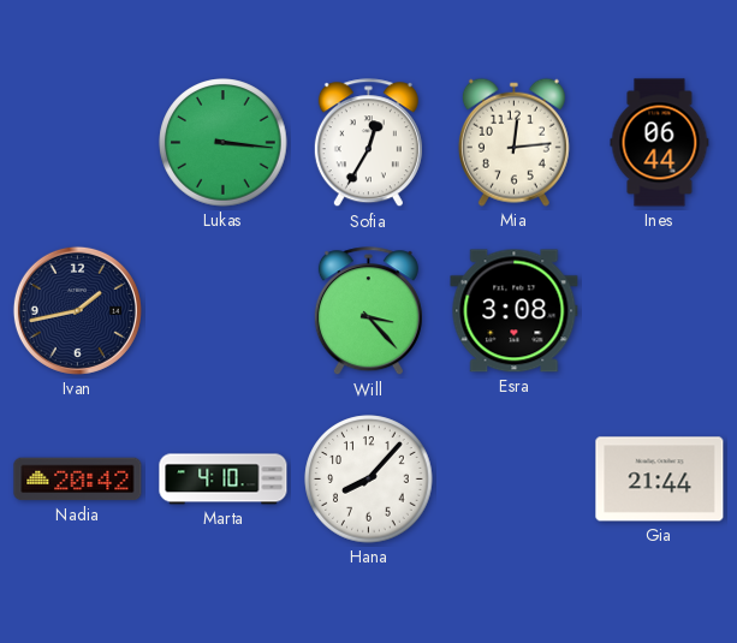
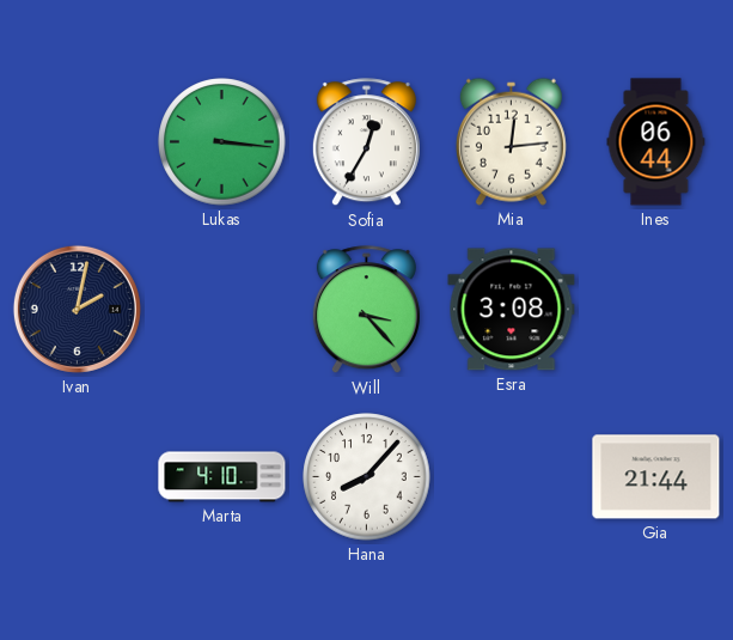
Ivan: 1:43 -> 2:02 (77, 309)
Nadia: 20:42 -> none (78, 480)
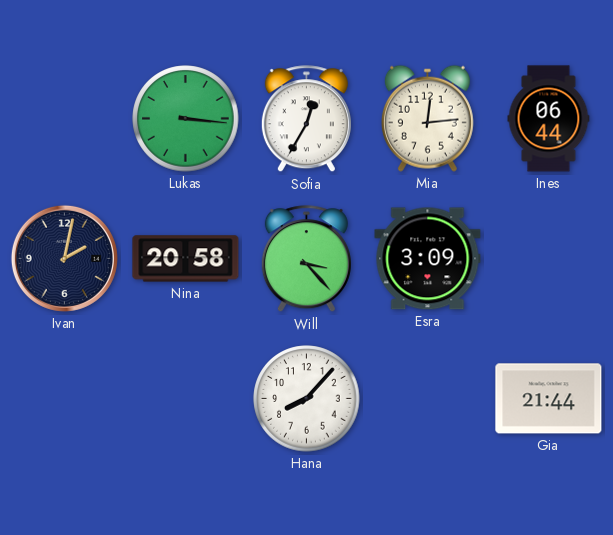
Nina: none -> 20:58 (186, 259)
Esra: 3:08 -> 3:09 (428, 259)
Marta: 4:10 -> none (222, 477)
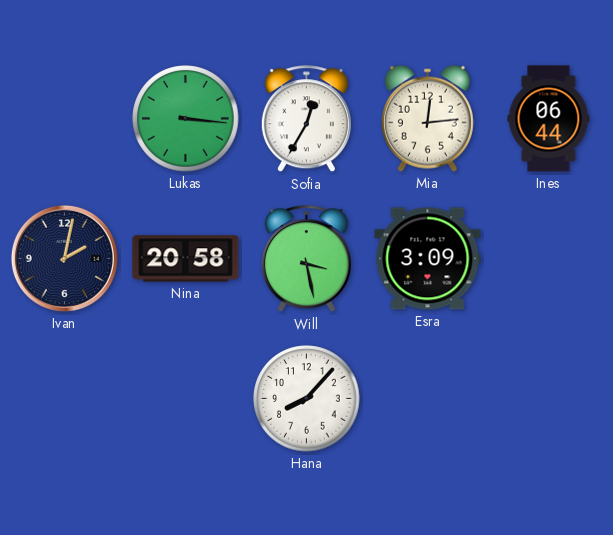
Will: 3:23 -> 3:28 (306, 259)
Gia: 21:44 -> none (549, 399)
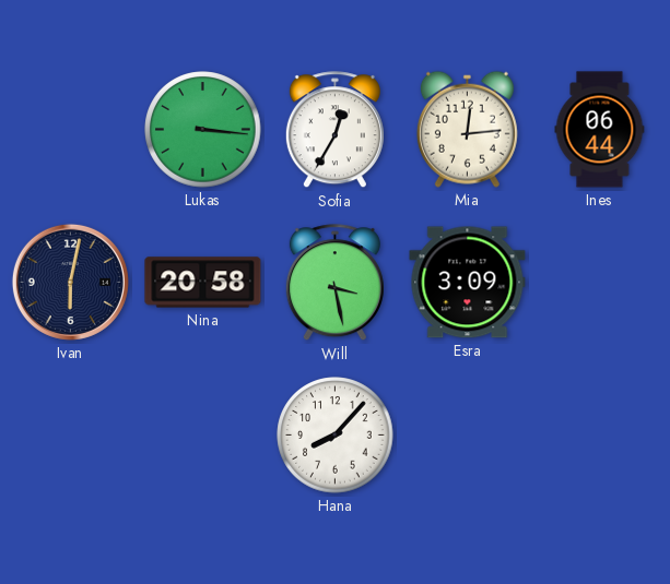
Ivan: 2:02 -> 6:02 (70, 282)
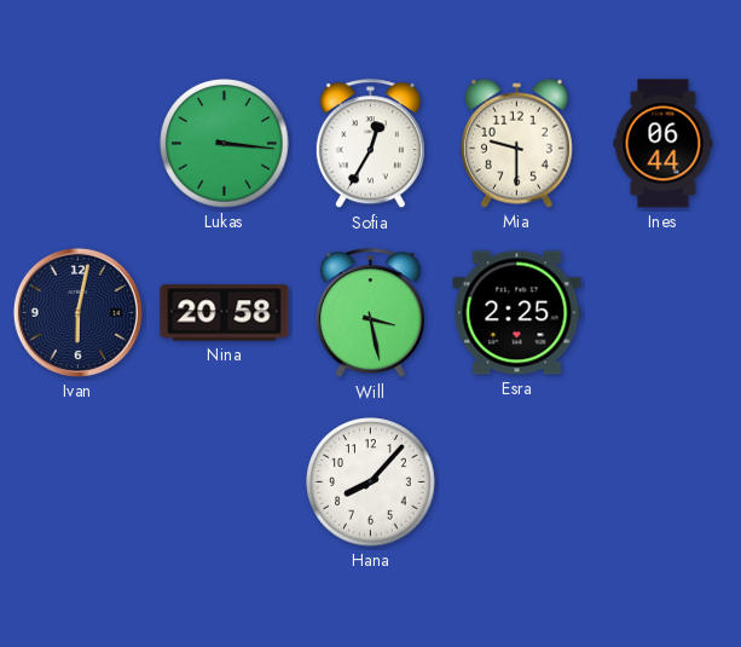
Mia: 12:14 -> 9:30 (516, 143)
Esra: 3:09 -> 2:25 (517, 313)
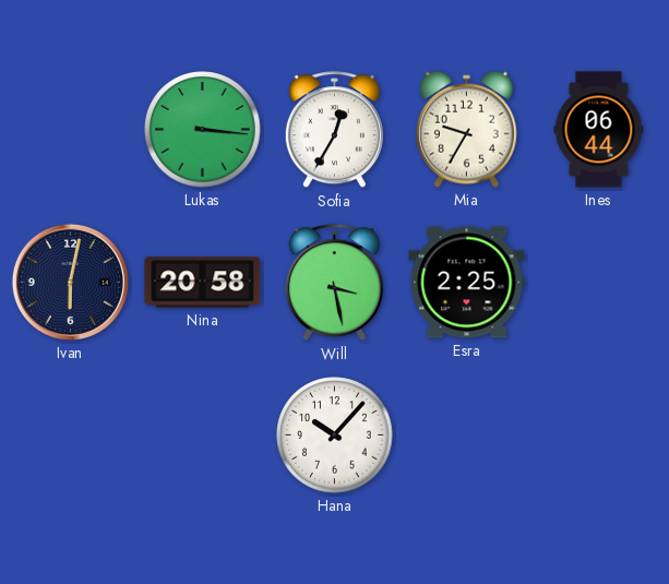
Mia: 9:30 -> 9:35 (466, 129)
Hana: 8:07 -> 10:07 (335, 436)
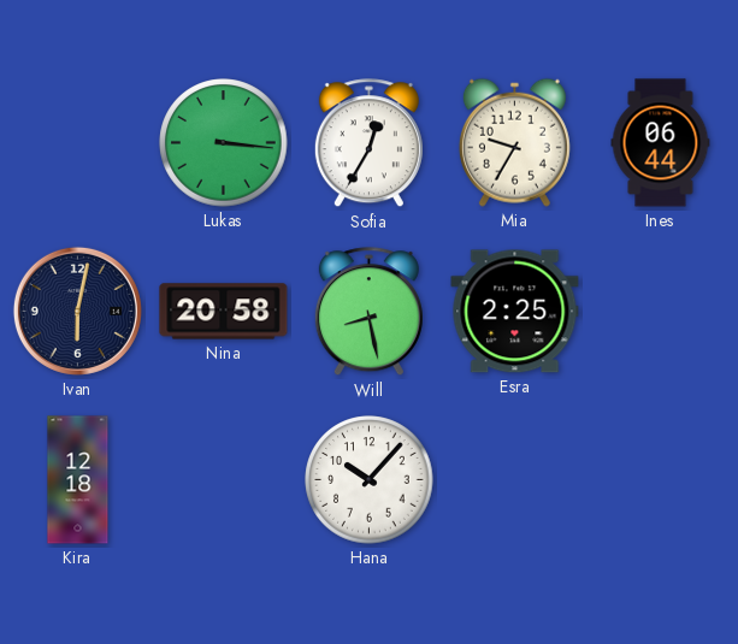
Will: 3:28 -> 8:28 (368, 312)
Kira: none -> 12:18 (78, 480)
